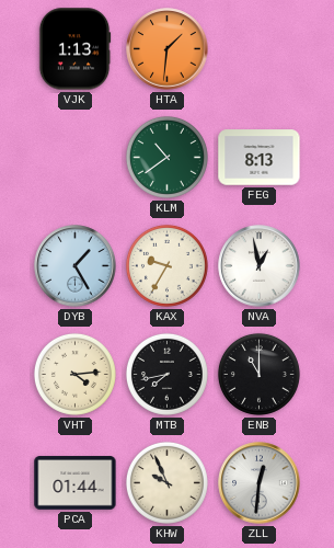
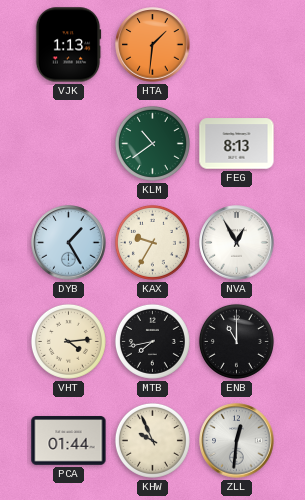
NVA: 12:58 -> 12:55 (237, 243)
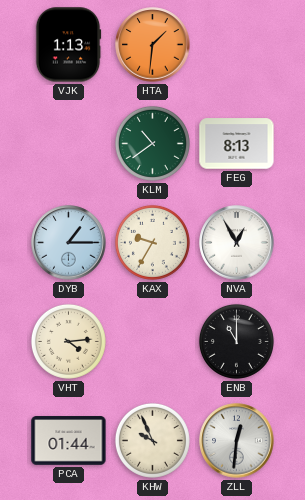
DYB: 1:25 -> 1:15 (69, 243)
MTB: 7:43 -> none (152, 341)
